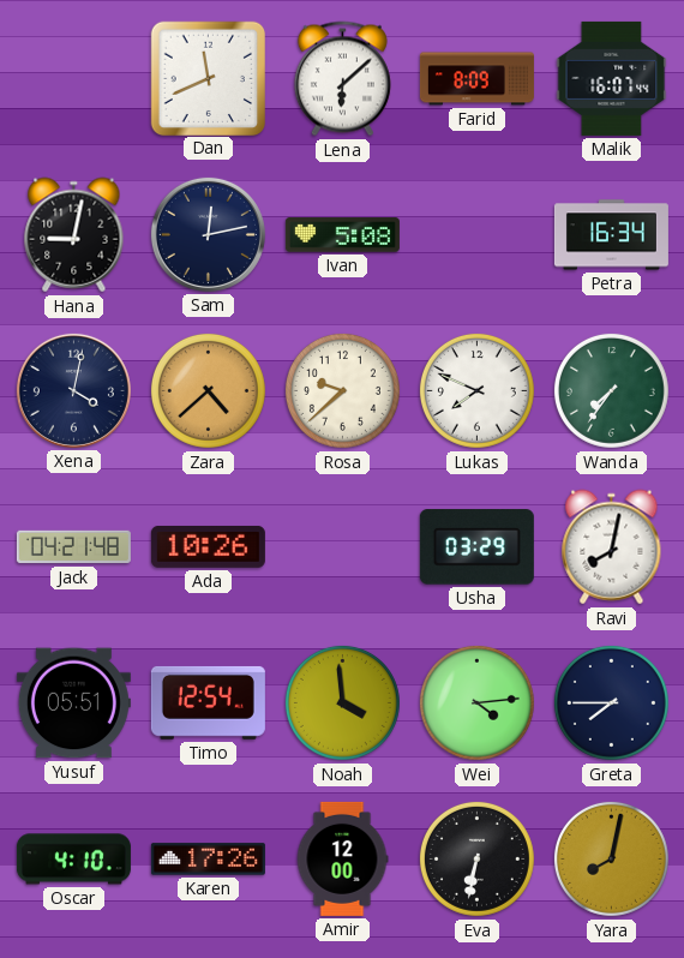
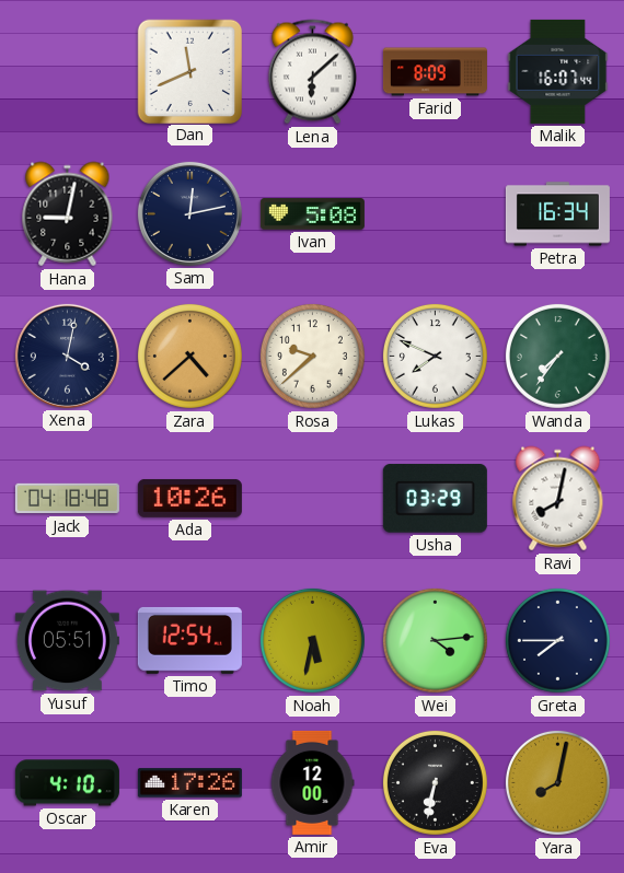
Jack: 04:21 -> 04:18 (67, 499)
Noah: 3:59 -> 5:32 (312, 640)
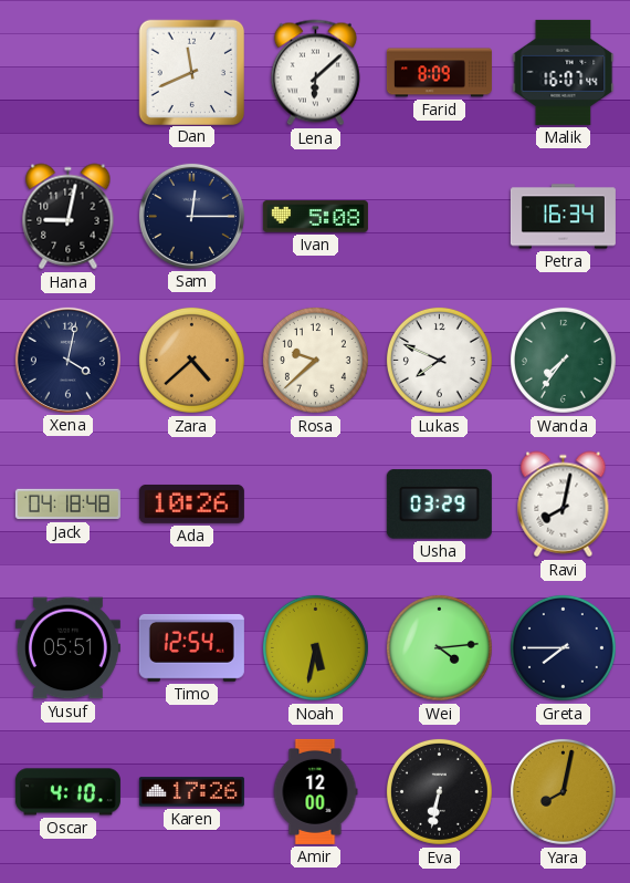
Sam: 12:13 -> 12:15 (191, 216)
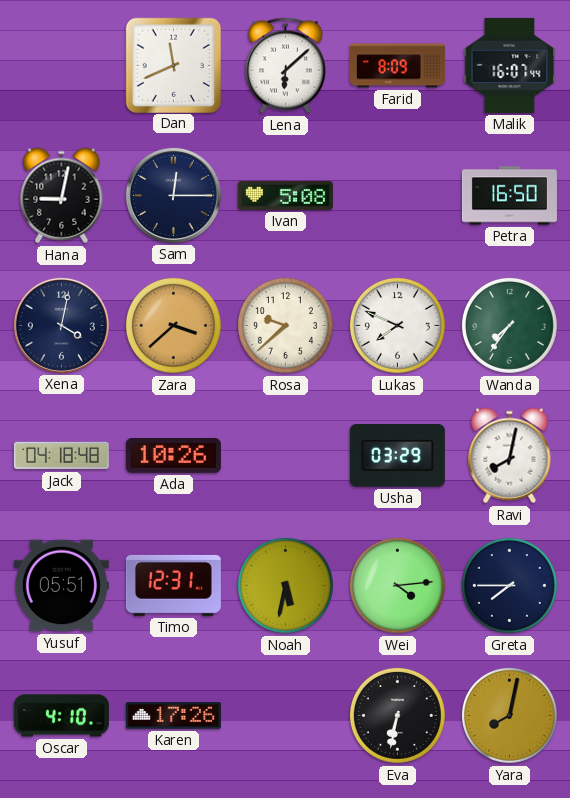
Petra: 16:34 -> 16:50 (509, 196)
Zara: 4:38 -> 3:38 (173, 325)
Timo: 12:54 -> 12:31 (173, 585)
Amir: 12:00 -> none (315, 791)
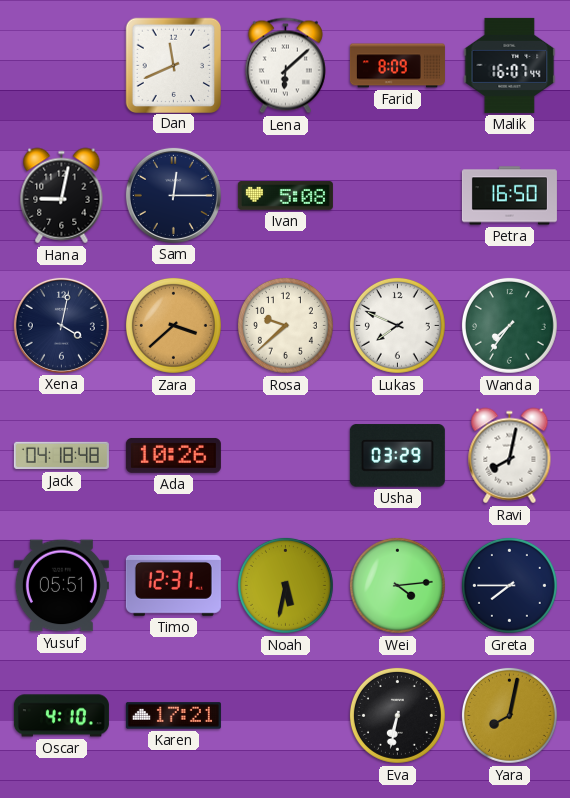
Karen: 17:26 -> 17:21 (173, 716)
